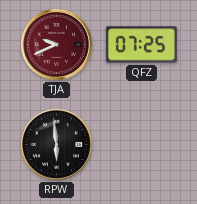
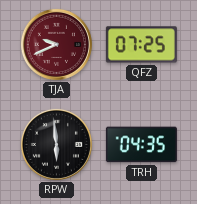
TRH: none -> 04:35 (141, 145)
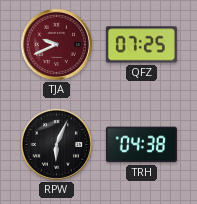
RPW: 5:59 -> 6:04 (56, 144)
TRH: 04:35 -> 04:38 (141, 145)
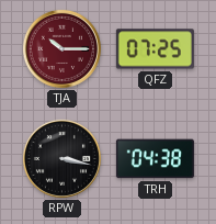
TJA: 9:41 -> 10:15 (61, 48)
RPW: 6:04 -> 3:17 (61, 158)
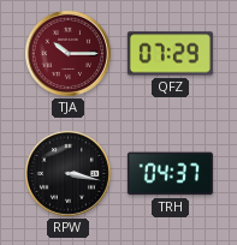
QFZ: 07:25 -> 07:29 (170, 54)
TRH: 04:38 -> 04:37 (170, 174)
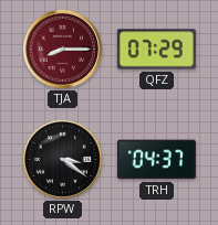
TJA: 10:15 -> 8:15 (62, 49)
RPW: 3:17 -> 3:21 (62, 159)
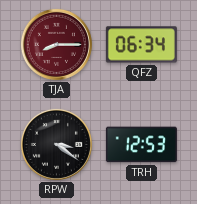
QFZ: 07:29 -> 06:34 (141, 45)
TRH: 04:37 -> 12:53 (141, 145)
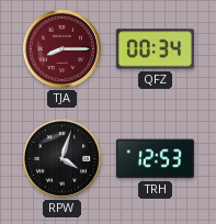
QFZ: 06:34 -> 00:34 (155, 49)
RPW: 3:21 -> 4:03 (61, 158)
